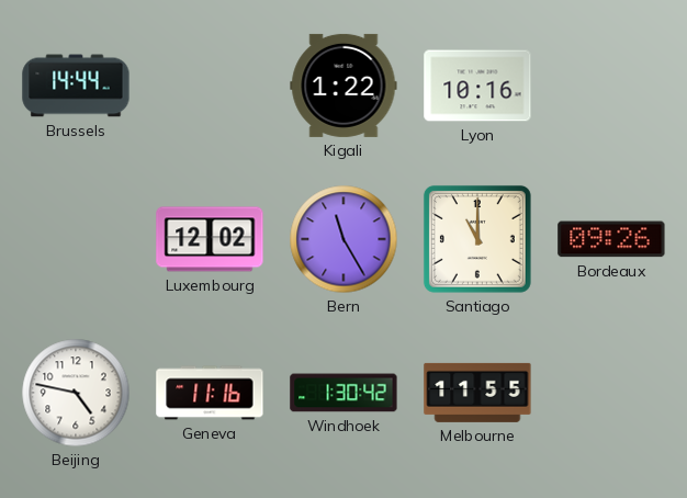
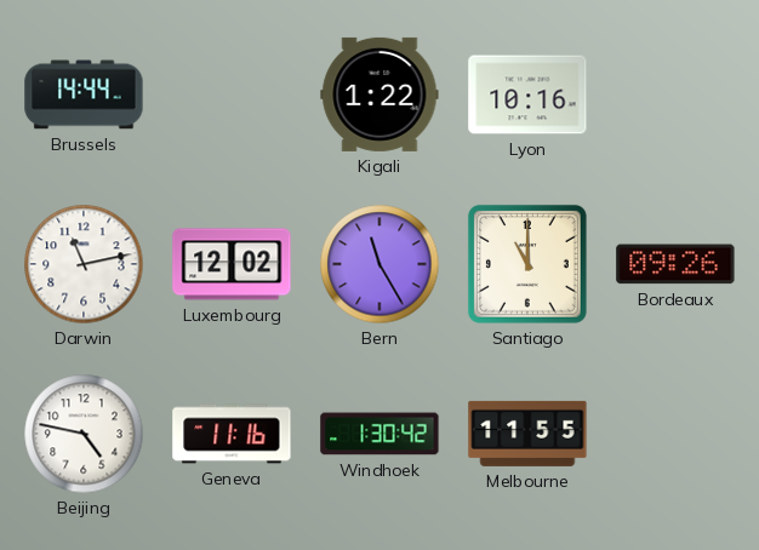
Darwin: none -> 11:13 (84, 264)
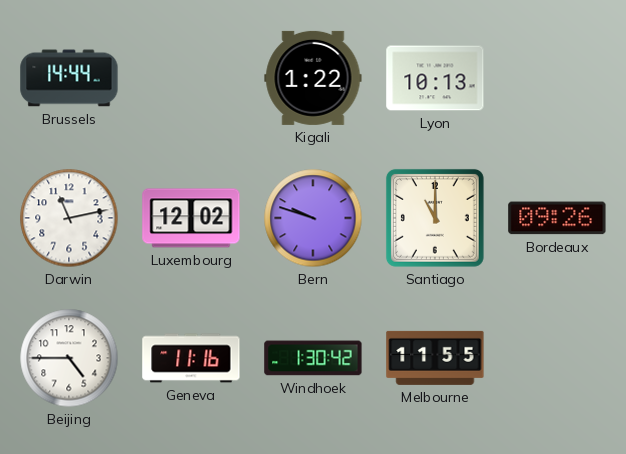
Lyon: 10:16 -> 10:13 (435, 78)
Bern: 11:25 -> 9:48 (313, 218)
Beijing: 4:47 -> 4:45 (69, 358)
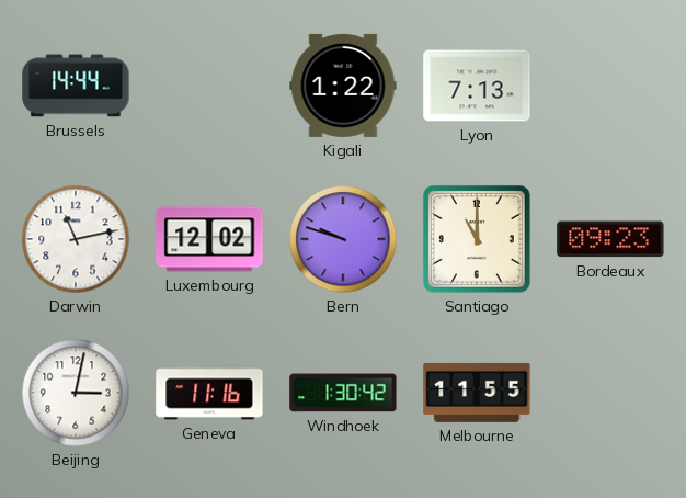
Lyon: 10:13 -> 7:13 (477, 86)
Bordeaux: 09:26 -> 09:23 (610, 239)
Beijing: 4:45 -> 3:02 (76, 393)
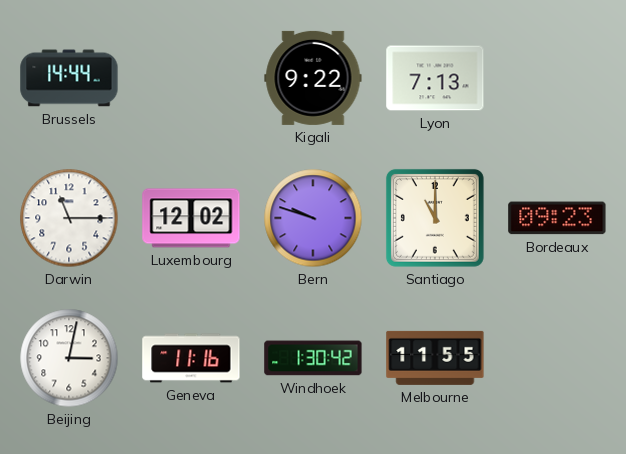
Kigali: 1:22 -> 9:22 (313, 78)
Darwin: 11:13 -> 11:15 (69, 218)
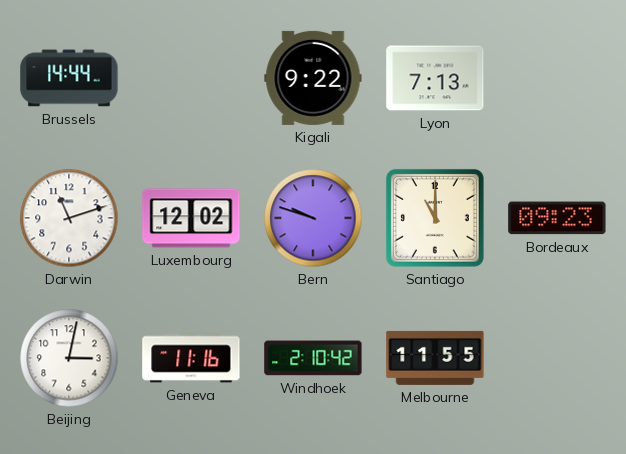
Darwin: 11:15 -> 11:12 (69, 218)
Windhoek: 1:30 -> 2:10 (313, 358)
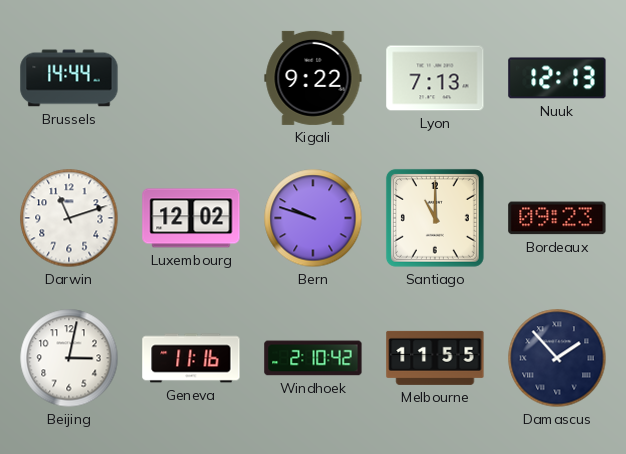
Nuuk: none -> 12:13 (557, 78)
Damascus: none -> 1:53 (557, 358)
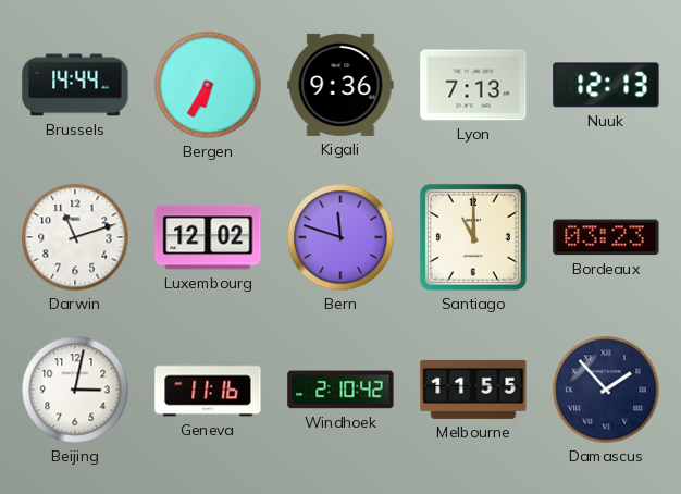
Bergen: none -> 6:35 (208, 85)
Kigali: 9:22 -> 9:36 (340, 85)
Bern: 9:48 -> 11:48 (340, 237)
Bordeaux: 09:23 -> 03:23 (606, 237)
